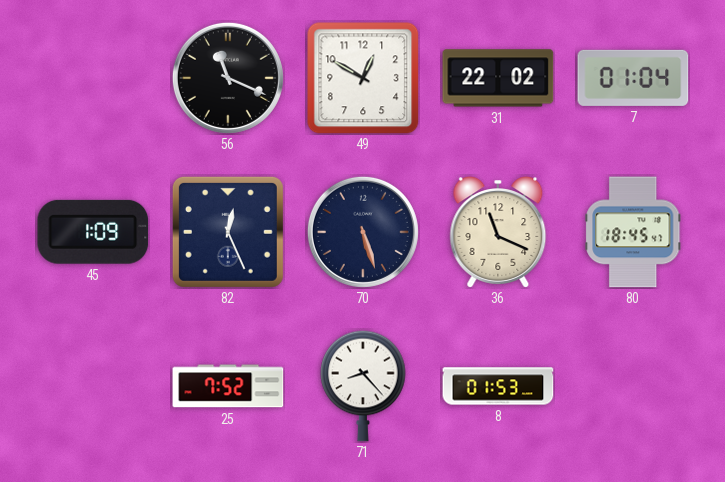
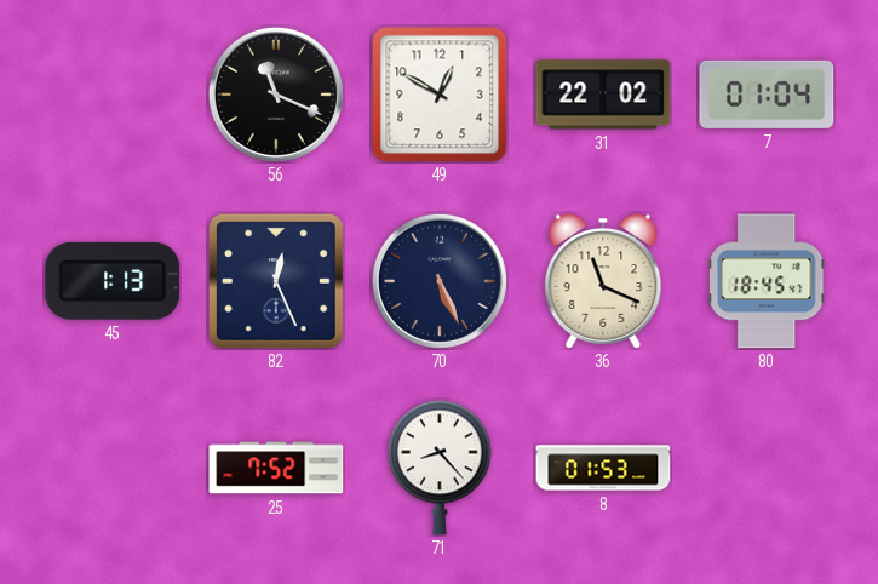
45: 1:09 -> 1:13 (113, 281)
70: 5:27 -> 5:26 (440, 281)
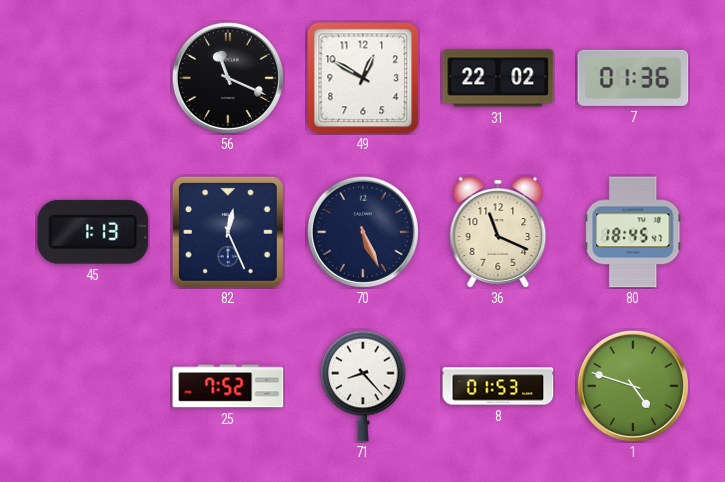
7: 01:04 -> 01:36 (633, 78)
1: none -> 4:48 (633, 386)
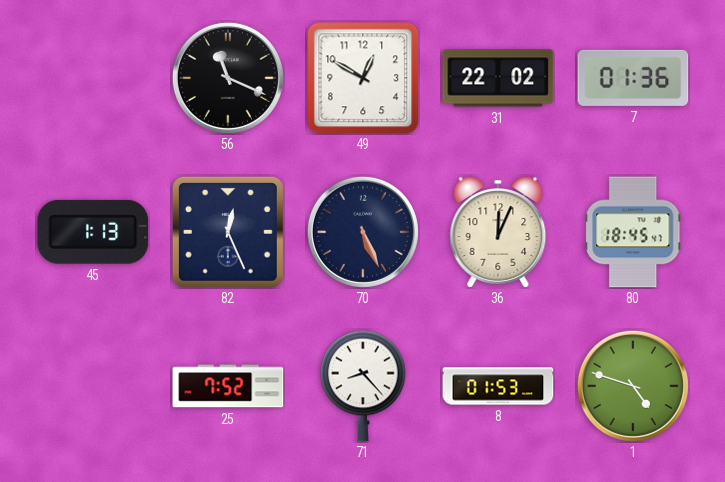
36: 11:19 -> 12:04 (498, 233)
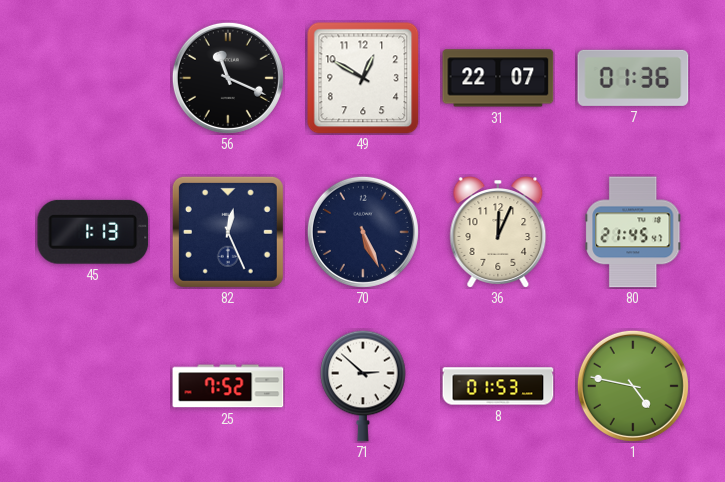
31: 22:02 -> 22:07 (498, 78)
80: 18:45 -> 21:45 (633, 232)
71: 8:23 -> 2:52 (363, 386)
1: 4:48 -> 4:47 (633, 386)
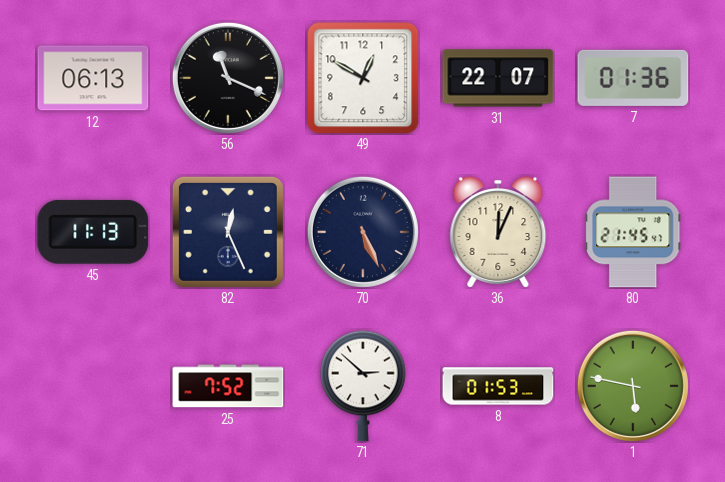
12: none -> 06:13 (93, 78)
45: 1:13 -> 11:13 (93, 232)
1: 4:47 -> 5:47 (633, 386)
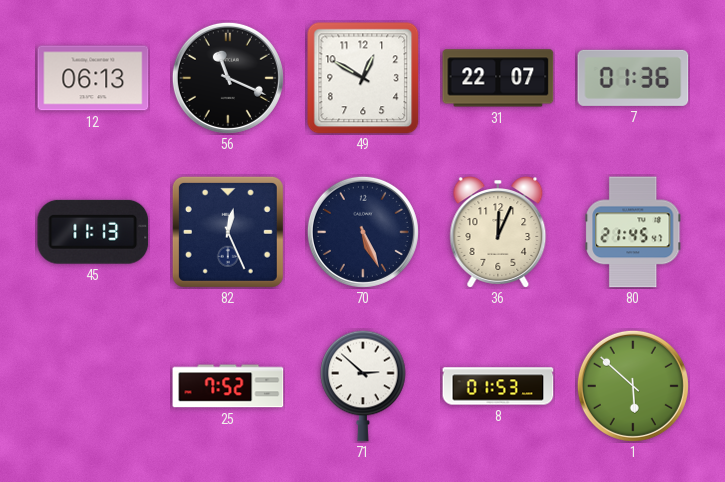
1: 5:47 -> 5:52 (633, 386)
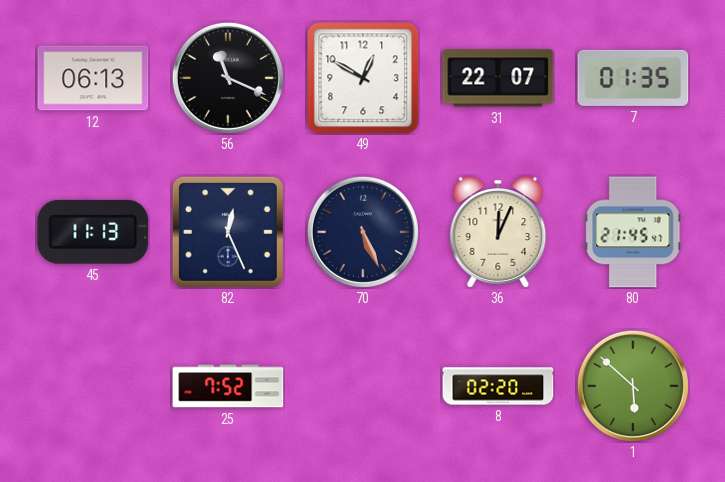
7: 01:36 -> 01:35 (633, 78)
71: 2:52 -> none (363, 386)
8: 01:53 -> 02:20 (498, 386)
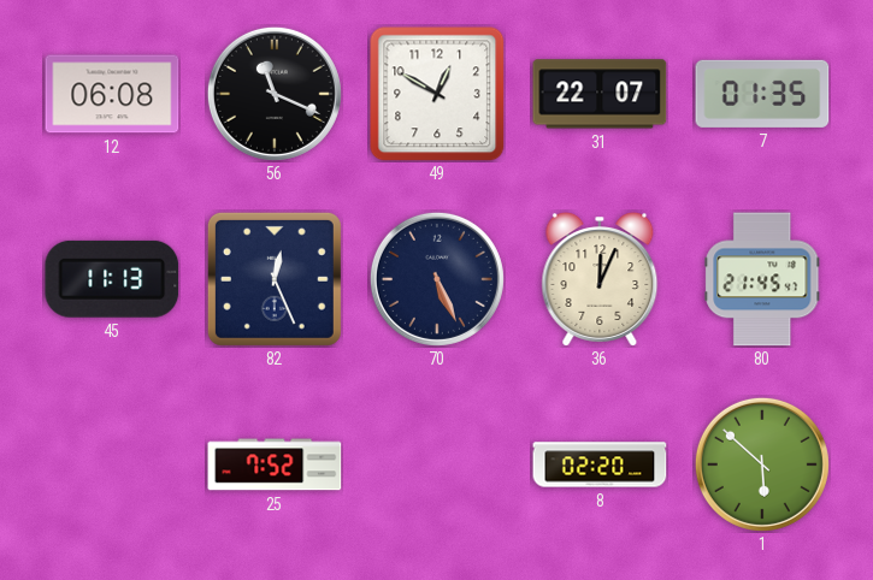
12: 06:13 -> 06:08 (112, 94)
